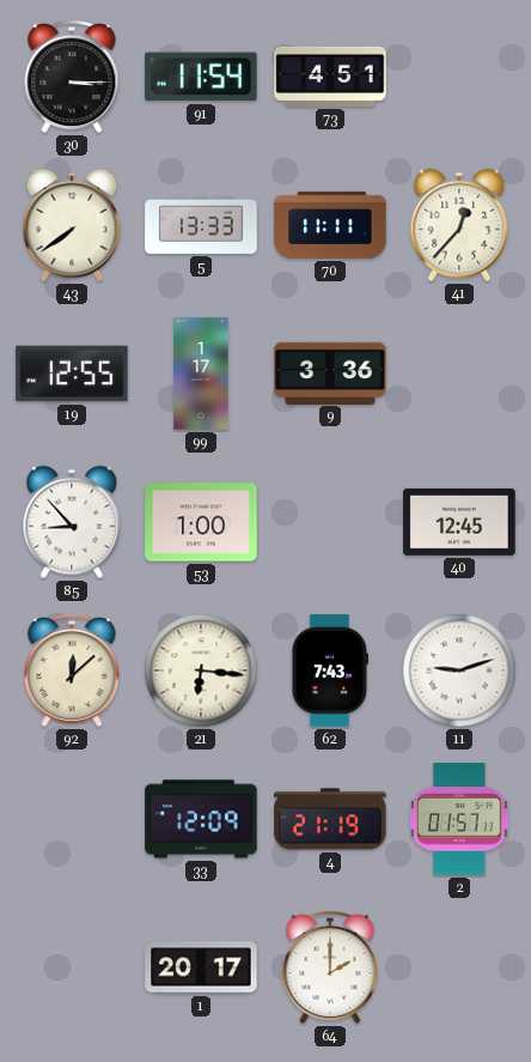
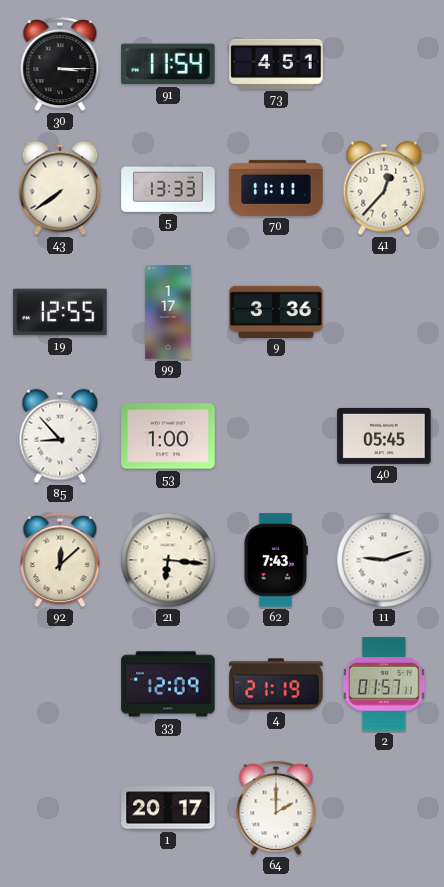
40: 12:45 -> 05:45 (384, 436)
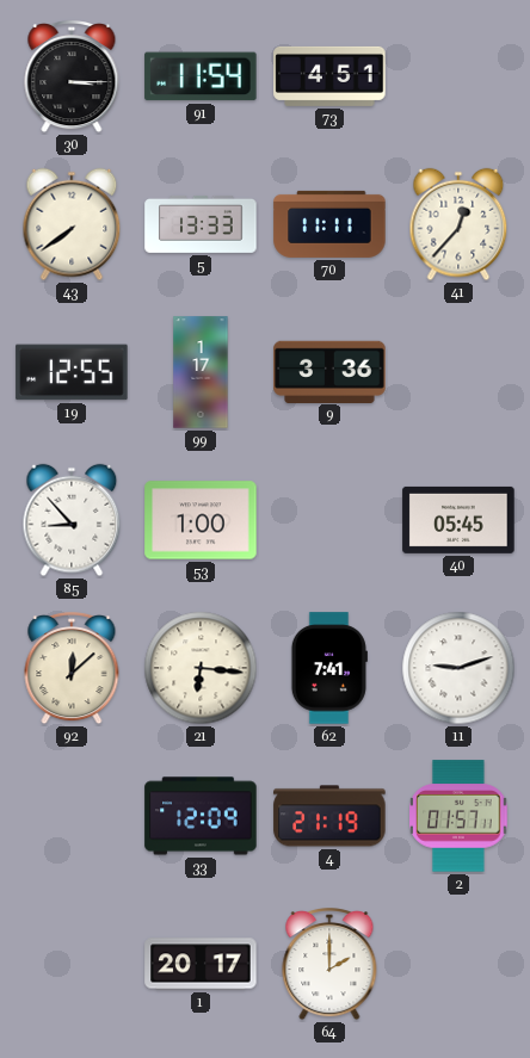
62: 7:43 -> 7:41 (329, 668)
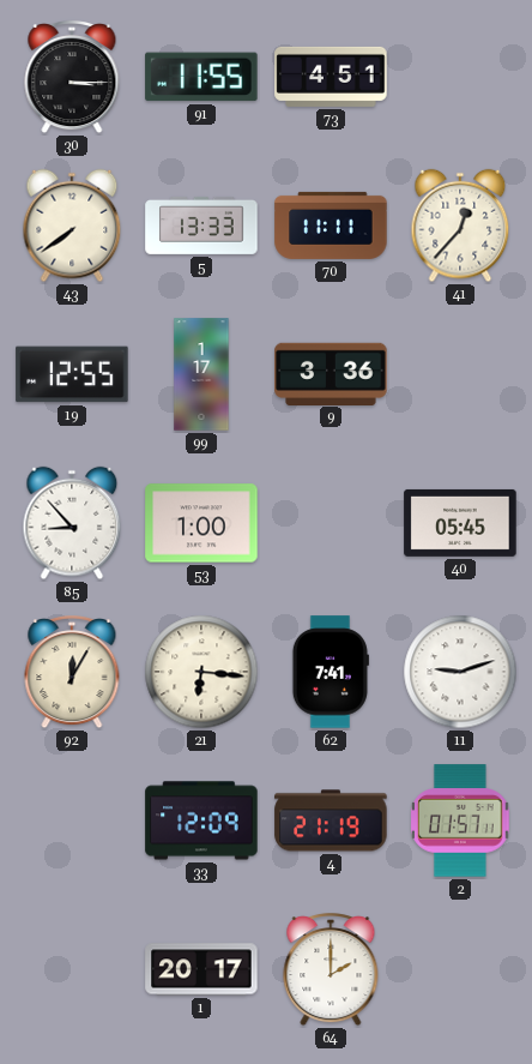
91: 11:54 -> 11:55 (201, 77)
92: 12:08 -> 12:05 (72, 673)
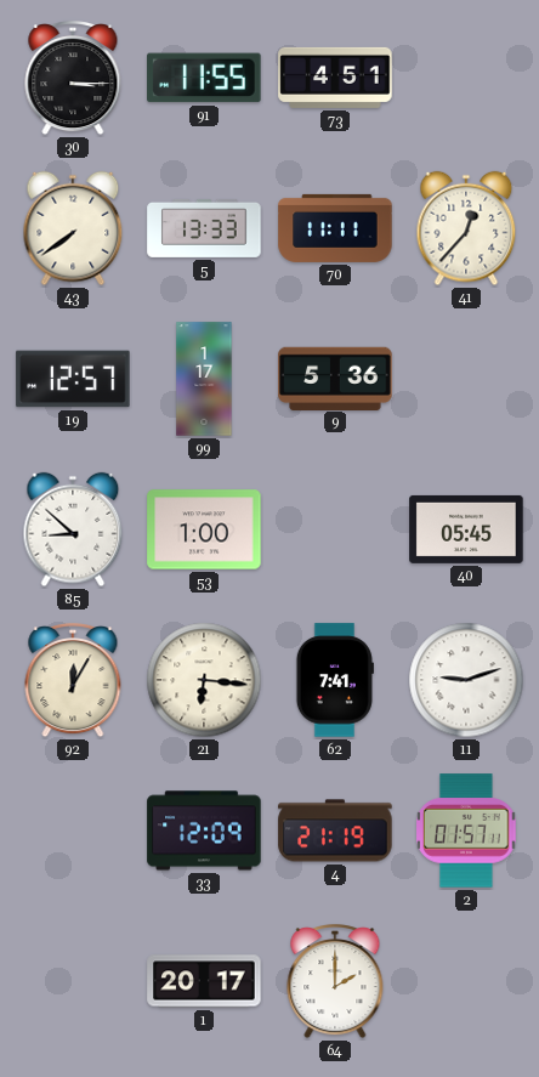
19: 12:55 -> 12:57 (73, 379)
9: 3:36 -> 5:36 (335, 378)
85: 8:53 -> 8:52 (73, 529)
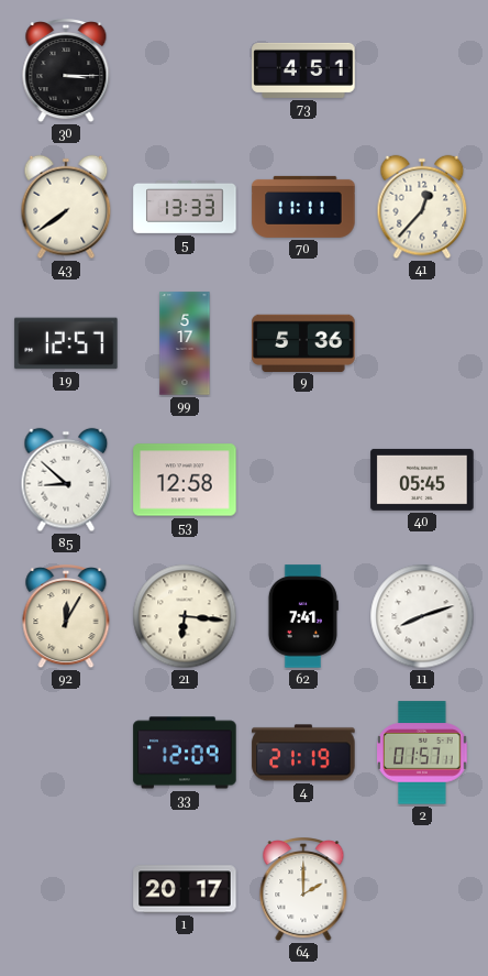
91: 11:55 -> none (204, 78)
99: 1:17 -> 5:17 (185, 343)
53: 1:00 -> 12:58 (185, 480)
11: 9:12 -> 8:12 (422, 616)
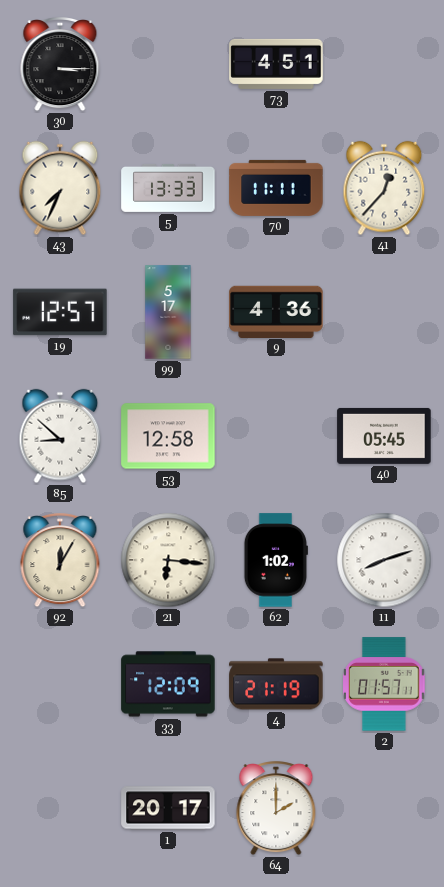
43: 7:39 -> 7:34 (60, 188)
9: 5:36 -> 4:36 (276, 311)
62: 7:41 -> 1:02 (276, 560)
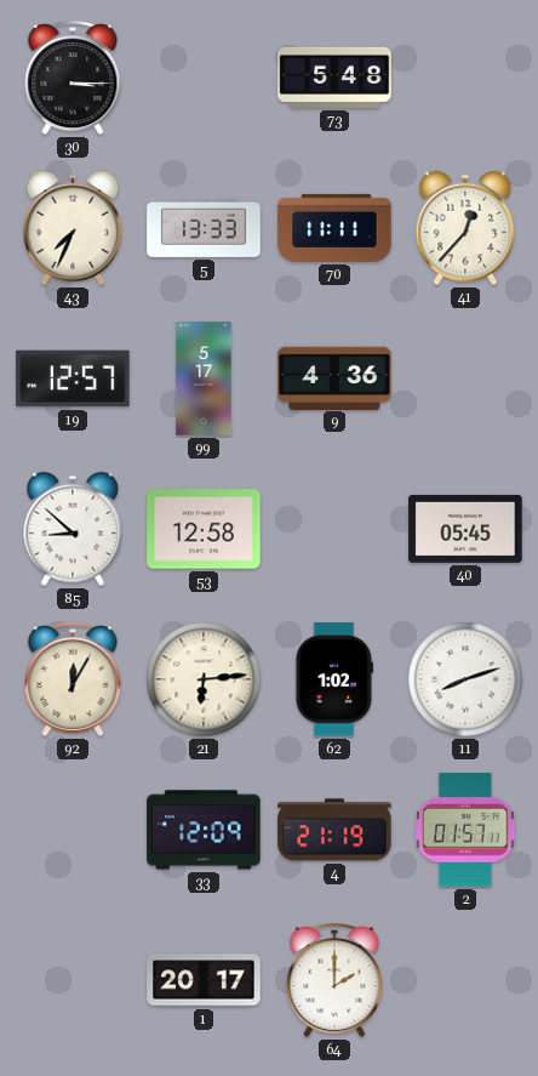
73: 4:51 -> 5:48 (334, 78)
21: 6:16 -> 6:14 (204, 679)
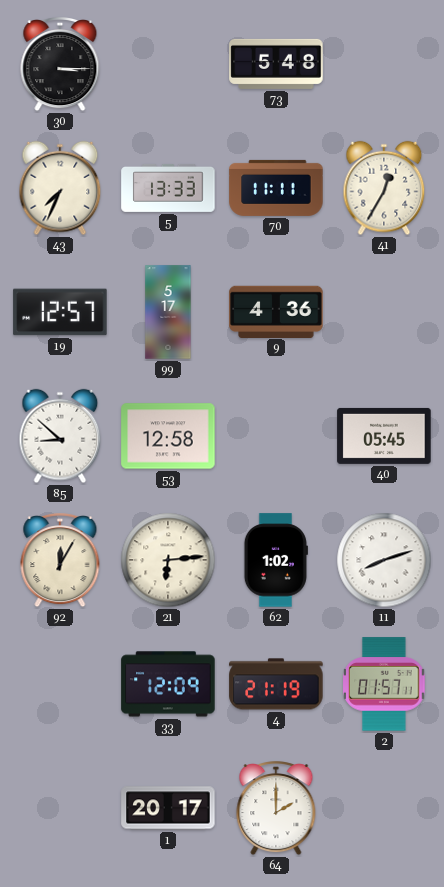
41: 12:37 -> 12:35 (384, 188)
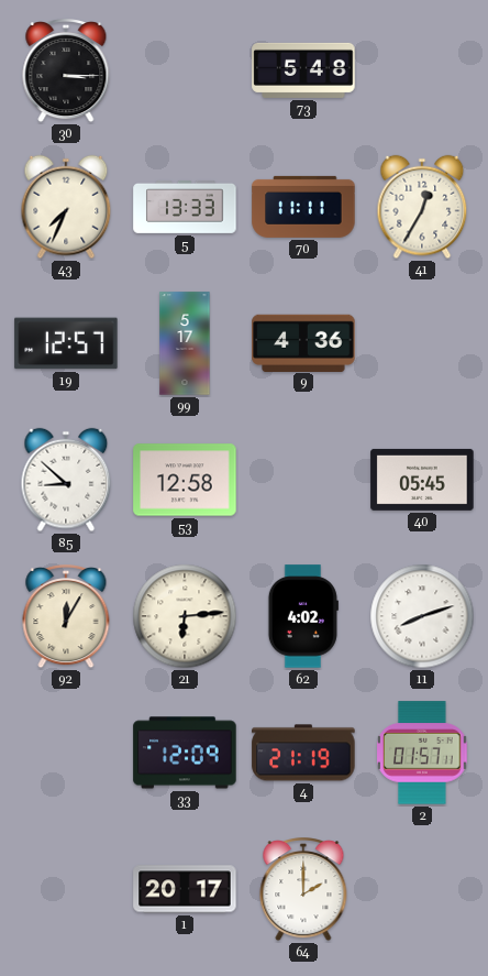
62: 1:02 -> 4:02 (303, 616)
